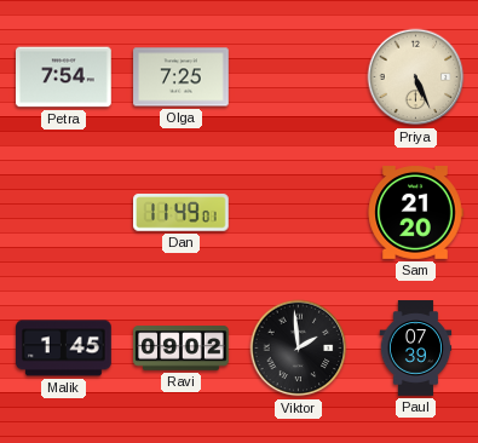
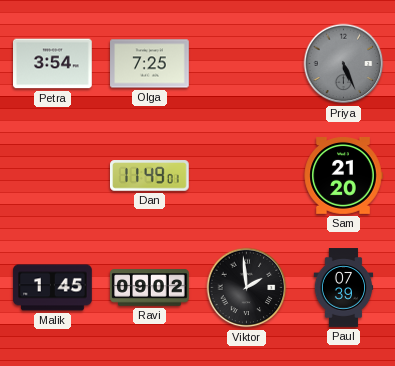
Petra: 7:54 -> 3:54 (53, 64)
Priya dial: cream -> grey (344, 64)
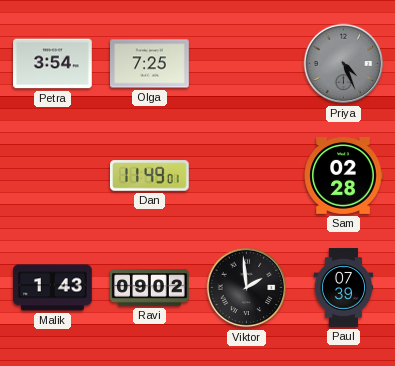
Priya: 5:26 -> 4:26 (344, 64)
Sam: 21:20 -> 02:28 (343, 176)
Malik: 1:45 -> 1:43 (53, 288)
